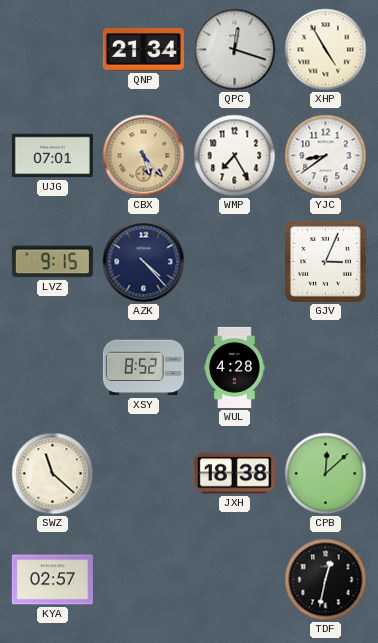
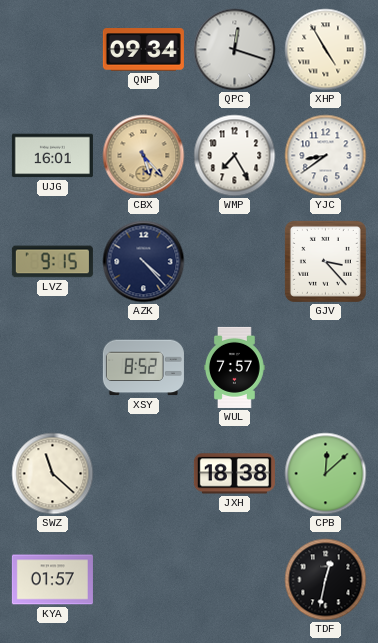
QNP: 21:34 -> 09:34 (143, 50)
UJG: 07:01 -> 16:01 (52, 156)
GJV: 3:04 -> 3:23 (325, 261)
WUL: 4:28 -> 7:57 (235, 367)
KYA: 02:57 -> 01:57 (52, 580)
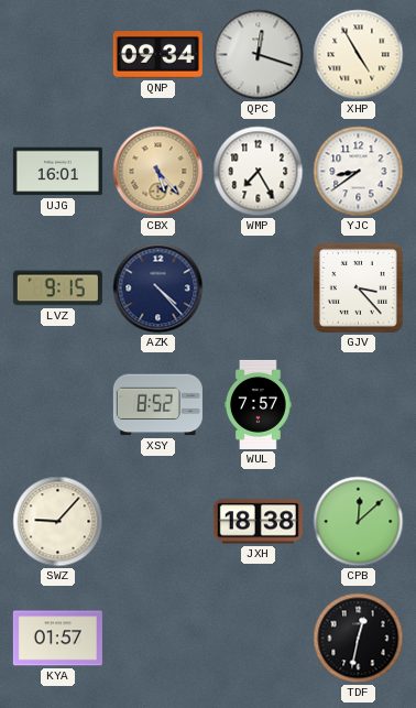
SWZ: 11:22 -> 9:07 (58, 522)
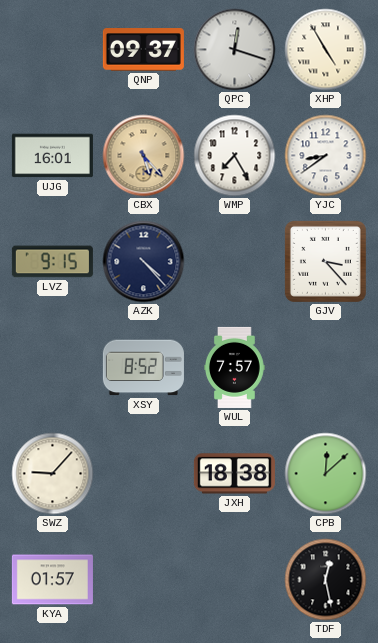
QNP: 09:34 -> 09:37 (143, 50)
TDF: 12:32 -> 12:28 (326, 580)
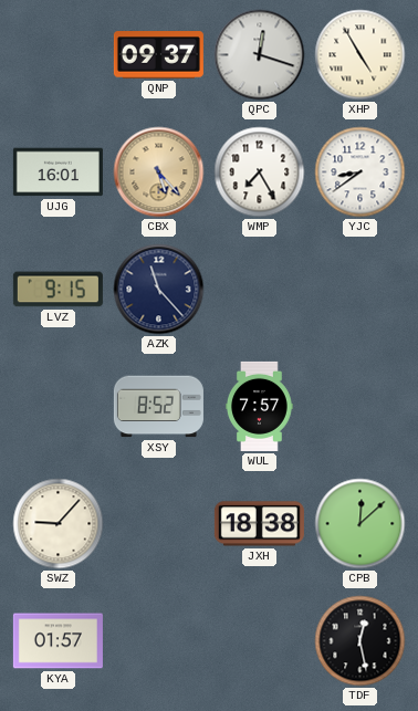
AZK: 4:23 -> 11:23 (159, 290)
GJV: 3:23 -> none (325, 261)
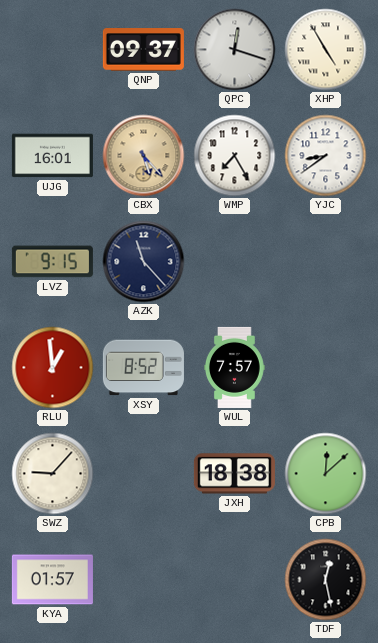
RLU: none -> 12:59 (53, 368)
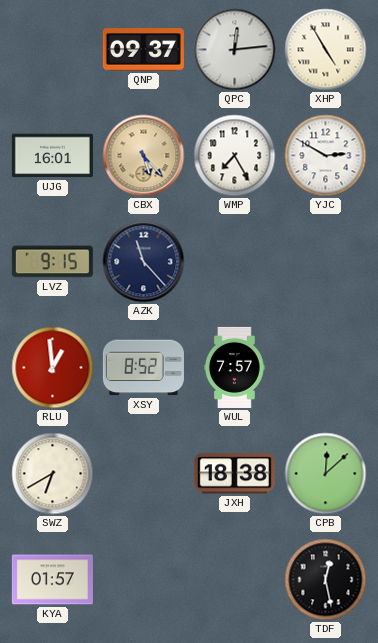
QPC: 12:18 -> 12:14 (235, 50)
YJC: 8:39 -> 2:50 (326, 156)
SWZ: 9:07 -> 6:40 (53, 474)
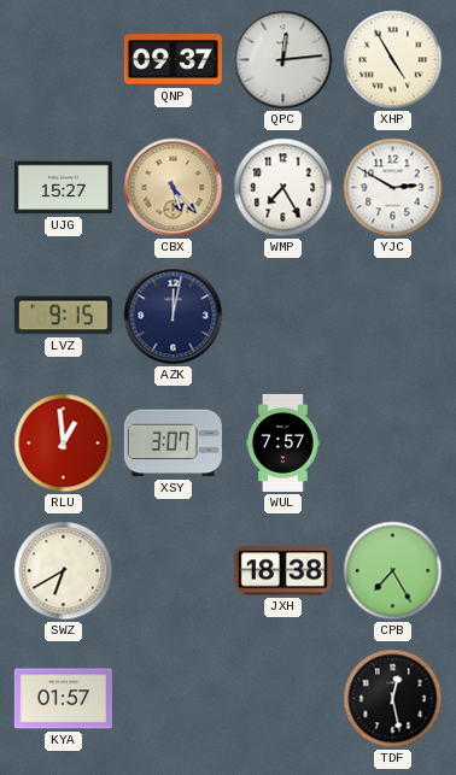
UJG: 16:01 -> 15:27 (63, 188)
AZK: 11:23 -> 12:02 (174, 316)
XSY: 8:52 -> 3:07 (173, 444)
CPB: 12:08 -> 7:25 (393, 571)
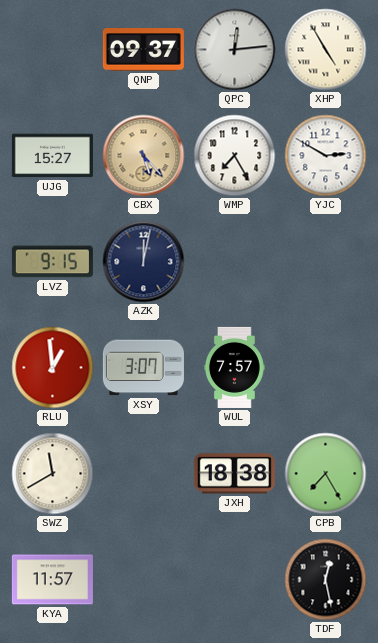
SWZ: 6:40 -> 11:40 (53, 474)
KYA: 01:57 -> 11:57 (52, 580)
